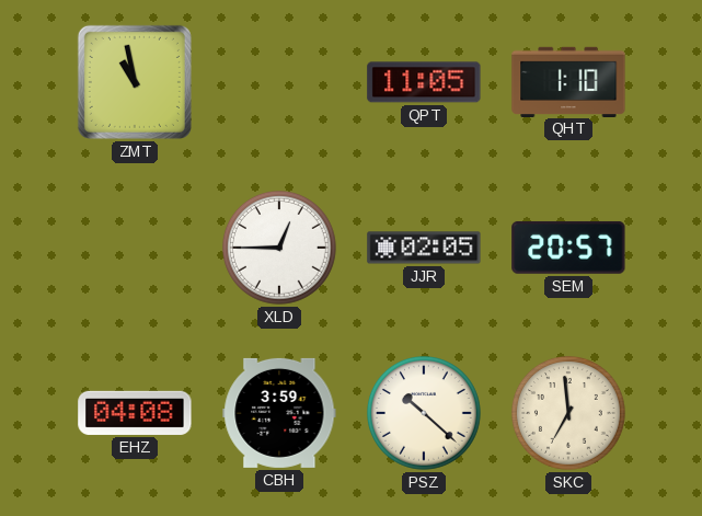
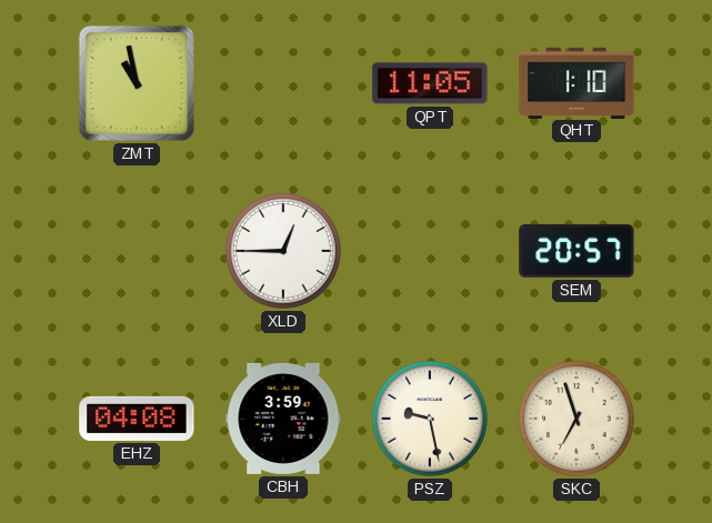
JJR: 02:05 -> none (424, 248)
PSZ: 10:22 -> 9:28 (431, 420)
SKC: 6:59 -> 6:57 (578, 420)
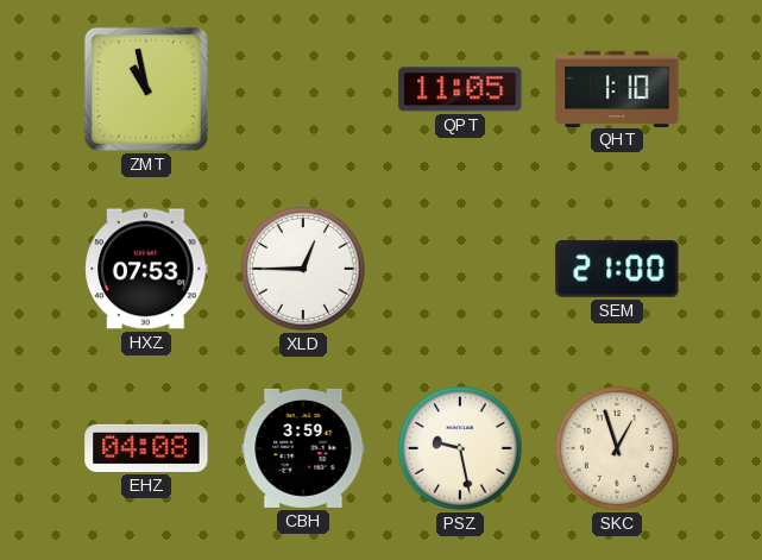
HXZ: none -> 07:53 (146, 269)
SEM: 20:57 -> 21:00 (617, 269)
SKC: 6:57 -> 12:57 (618, 449)
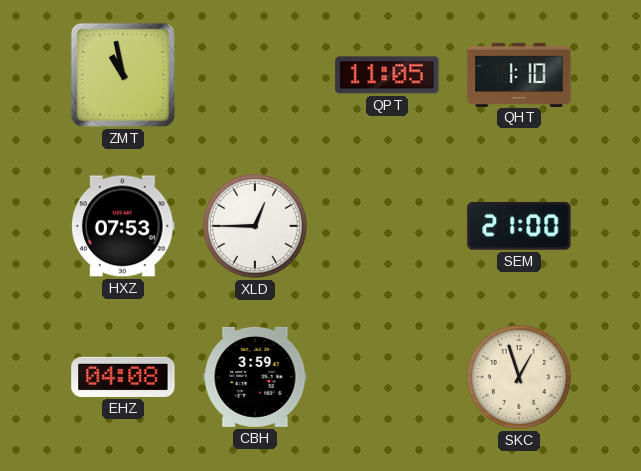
PSZ: 9:28 -> none (461, 449)
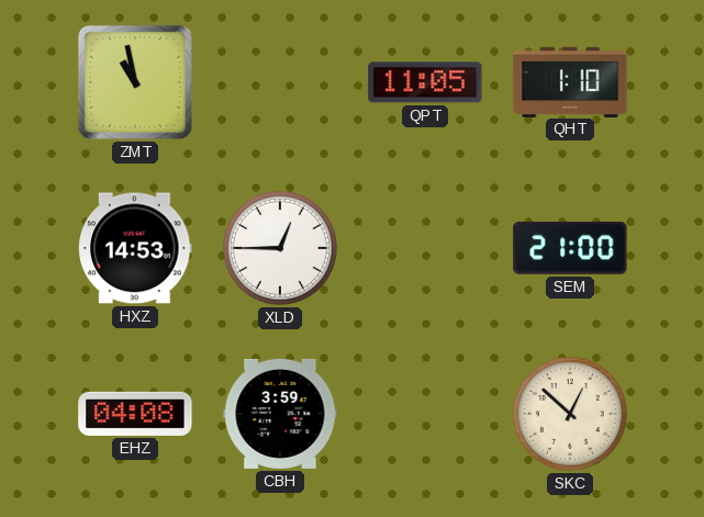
HXZ: 07:53 -> 14:53 (135, 248)
SKC: 12:57 -> 12:52 (571, 415)
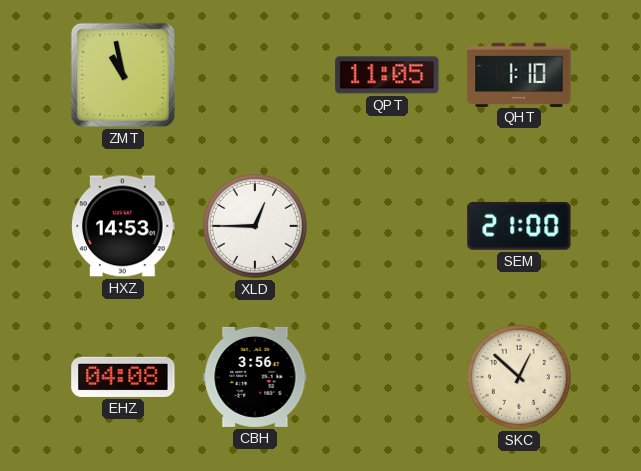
CBH: 3:59 -> 3:56 (255, 377)
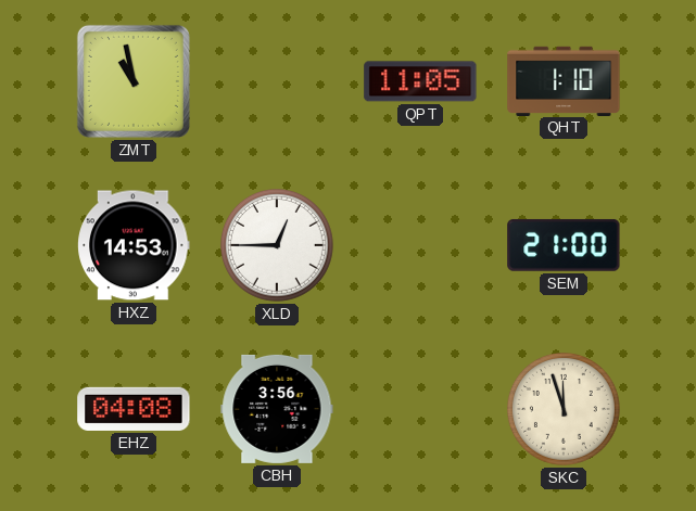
SKC: 12:52 -> 11:57 (565, 410)
